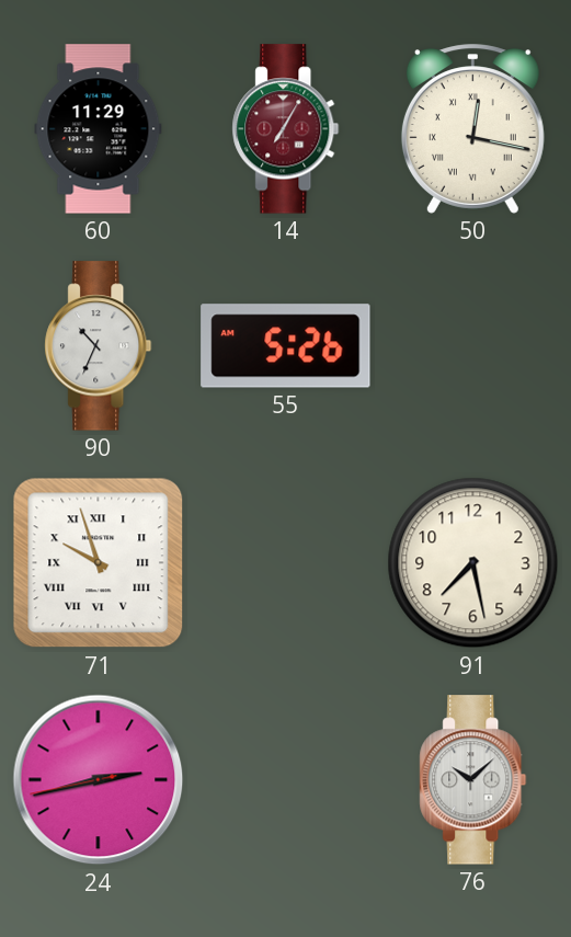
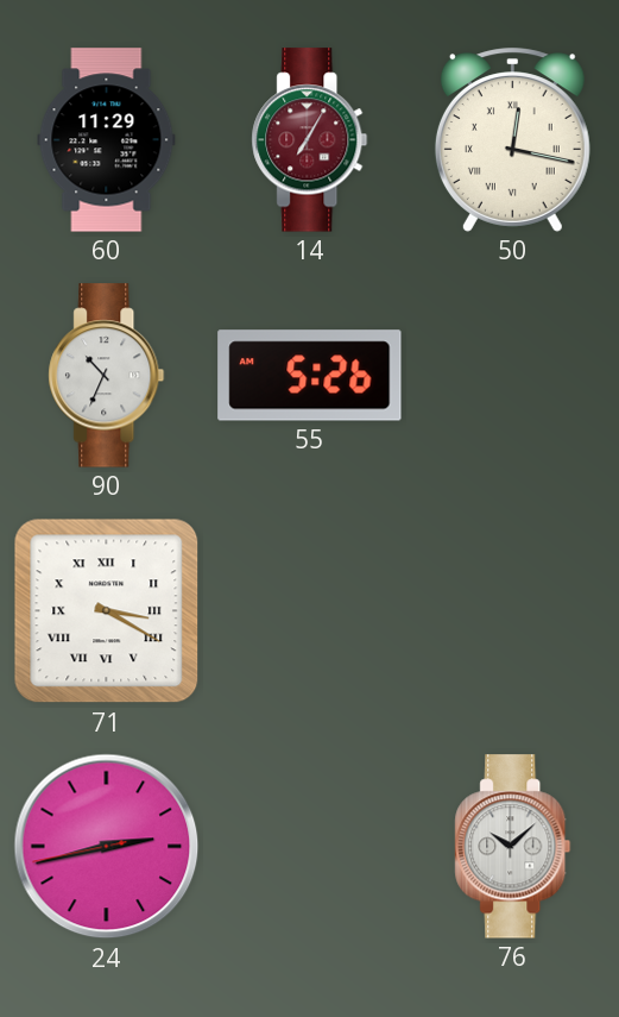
71: 9:57 -> 3:20 (107, 611)
91: 7:28 -> none (473, 563)
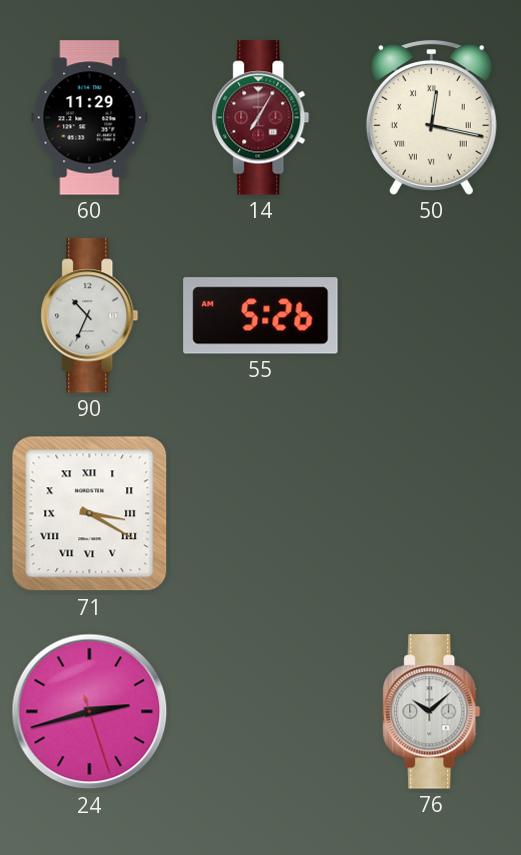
24: 2:42:43 -> 2:42:27 (90, 712)
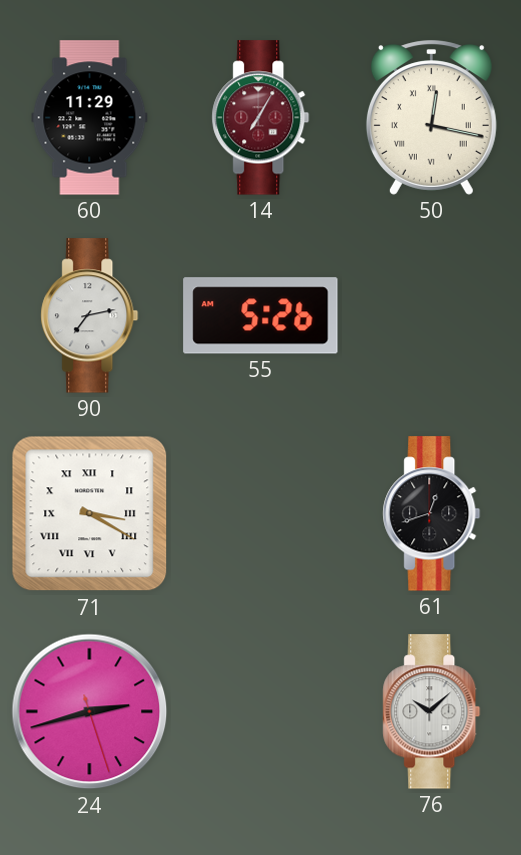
90: 10:34 -> 7:13 (90, 316)
61: none -> 12:42 (432, 514)
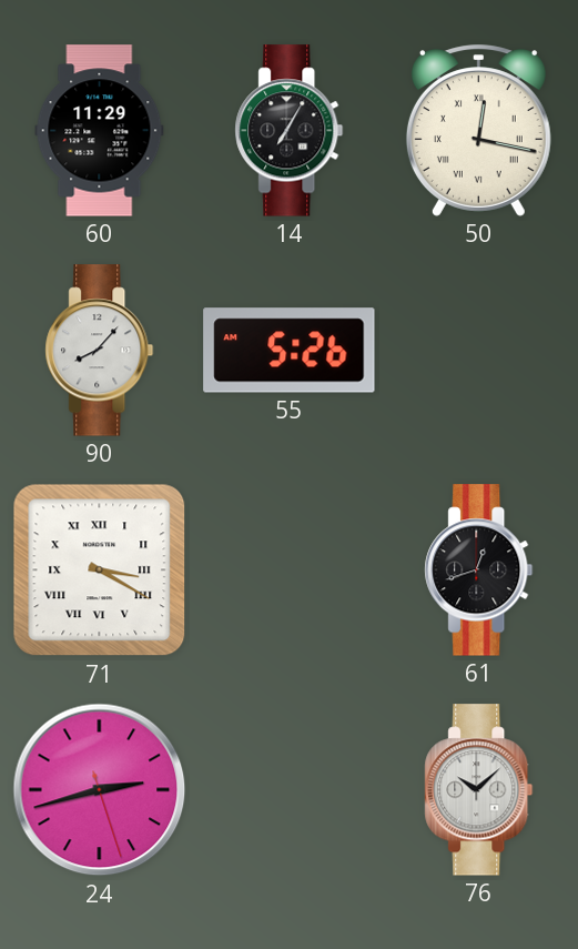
14 dial: burgundy -> black (290, 131)
90: 7:13 -> 8:07 (100, 351)
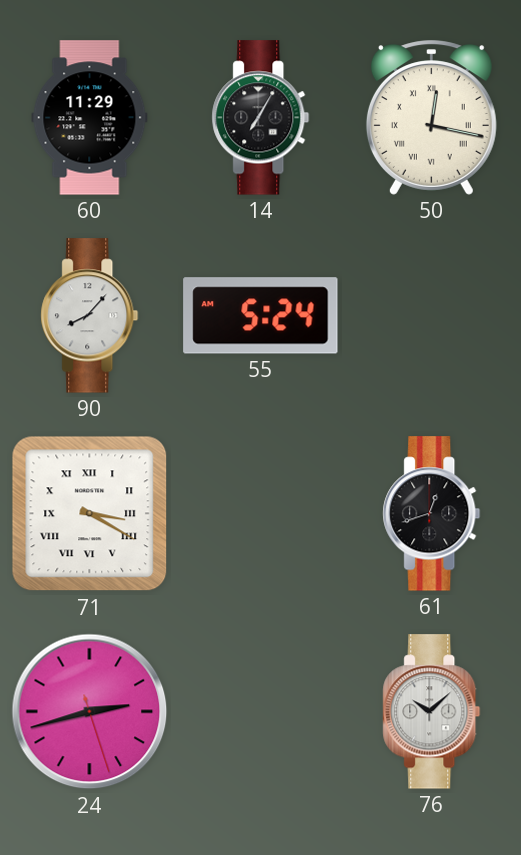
55: 5:26 -> 5:24 (261, 316)
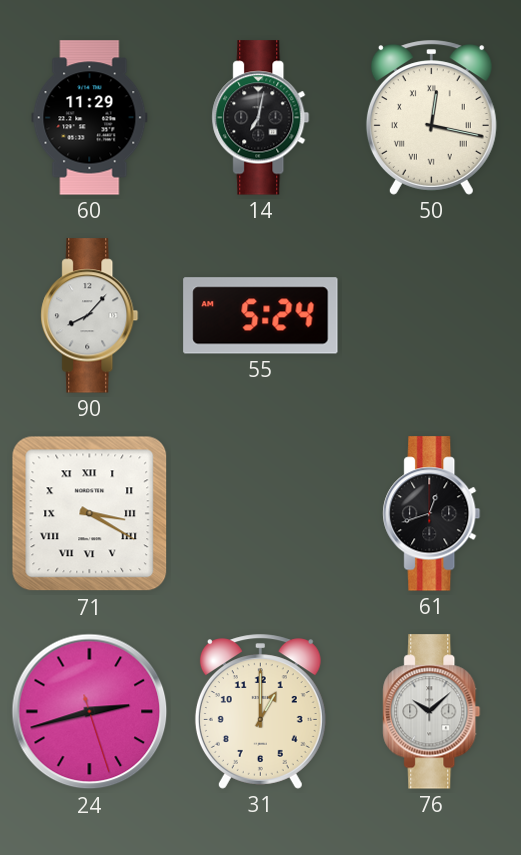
14: 7:05 -> 7:02 (261, 118)
31: none -> 1:00 (260, 712)
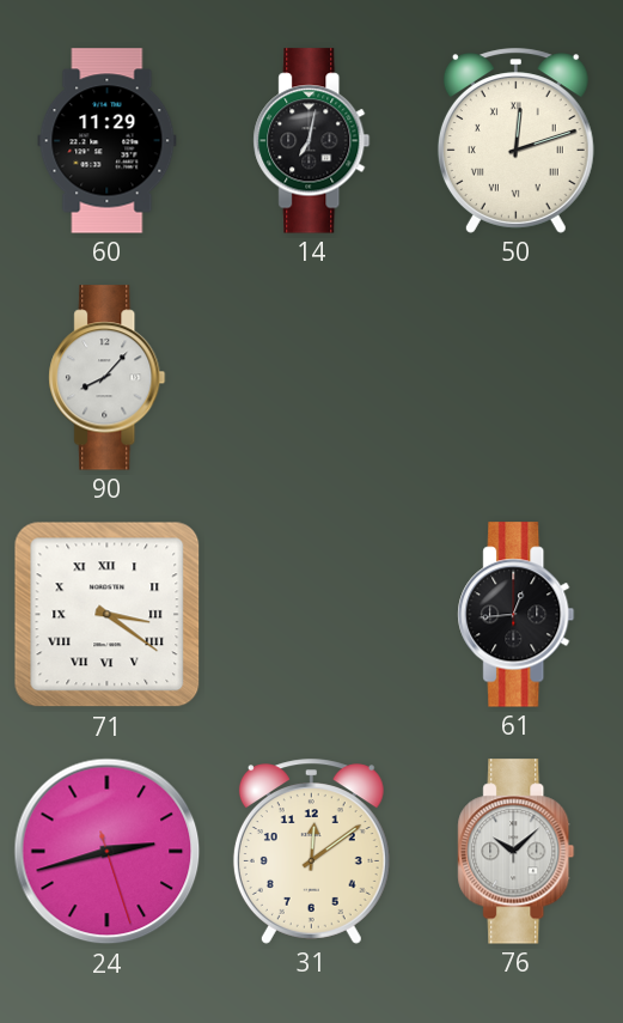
50: 12:17 -> 12:12 (515, 141)
55: 5:24 -> none (261, 316)
71: 3:20 -> 3:21 (108, 615)
61: 12:42 -> 12:44 (517, 615)
31: 1:00 -> 12:09 (311, 852)
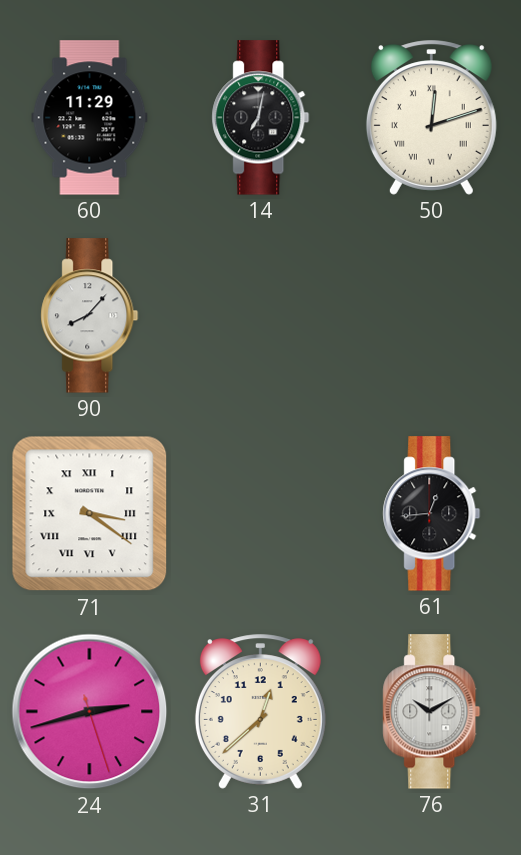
31: 12:09 -> 12:38 (260, 712)
76: 10:08 -> 10:10 (432, 712)
